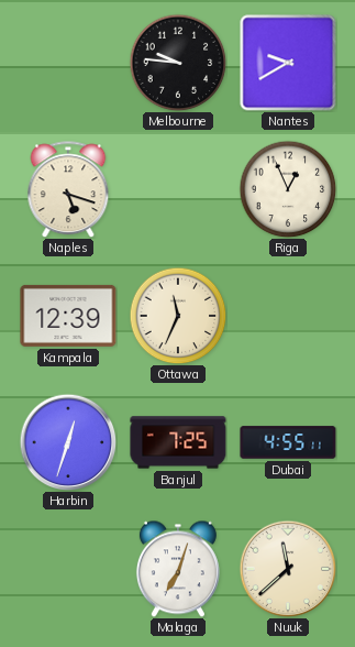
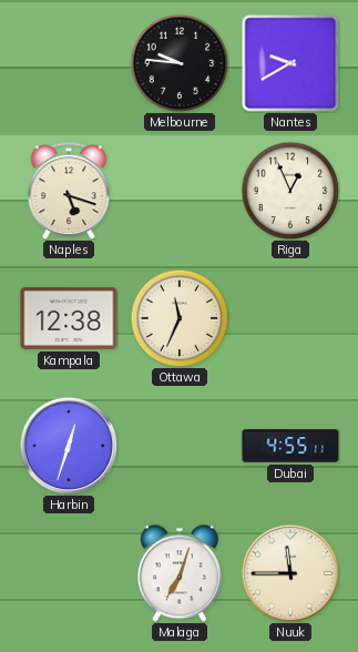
Kampala: 12:39 -> 12:38 (69, 318)
Banjul: 7:25 -> none (178, 442)
Nuuk: 11:38 -> 11:45 (290, 573)
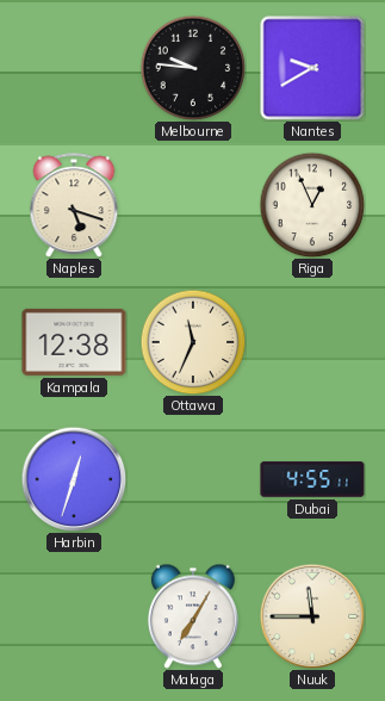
Malaga: 7:03 -> 7:05 (193, 616)
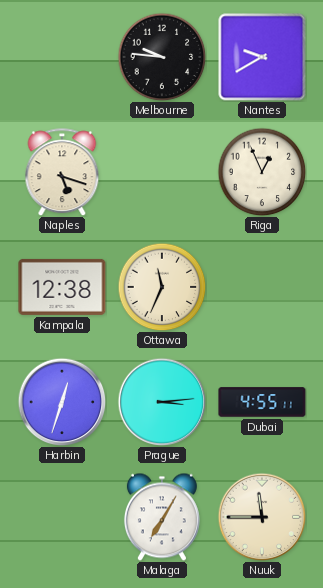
Prague: none -> 3:14 (162, 402)
